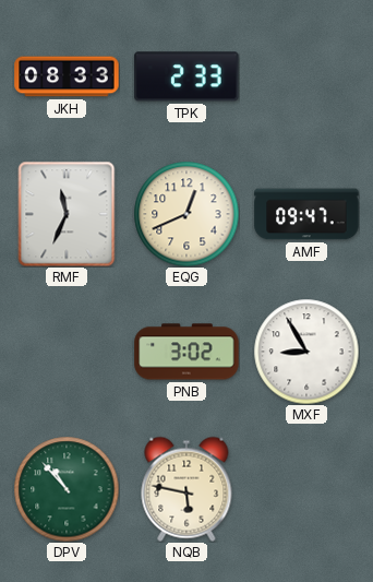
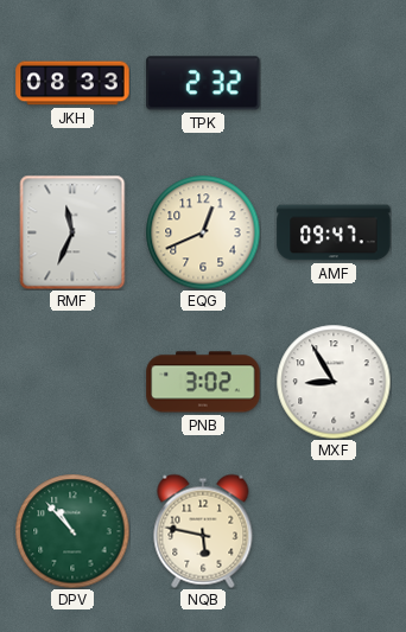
TPK: 2:33 -> 2:32 (203, 83)
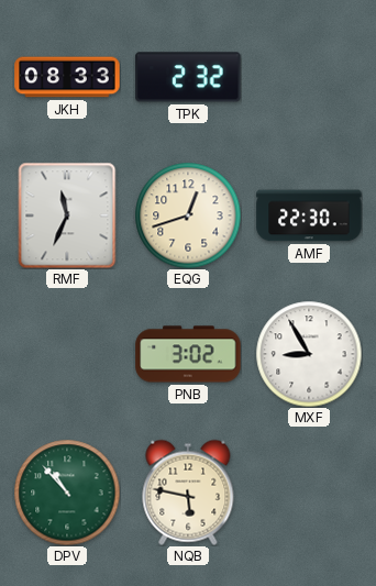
EQG: 12:41 -> 12:42 (188, 215)
AMF: 09:47 -> 22:30 (309, 215)
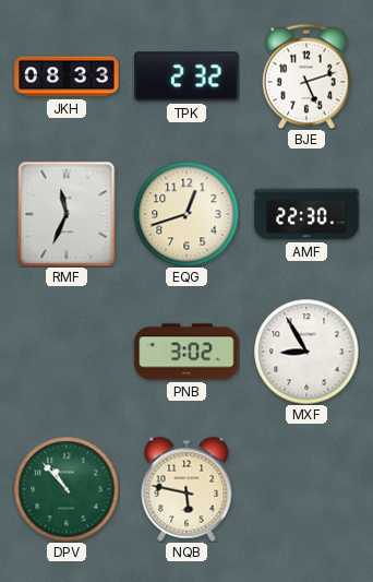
BJE: none -> 5:12 (308, 76)
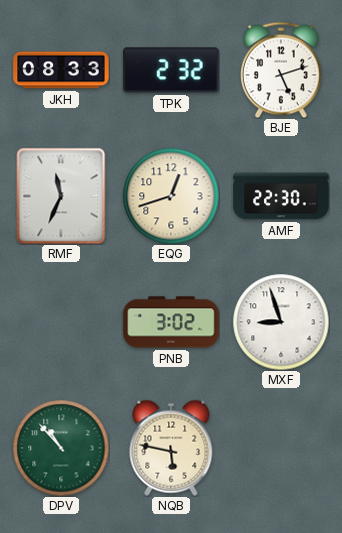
MXF: 8:55 -> 8:57 (281, 322)
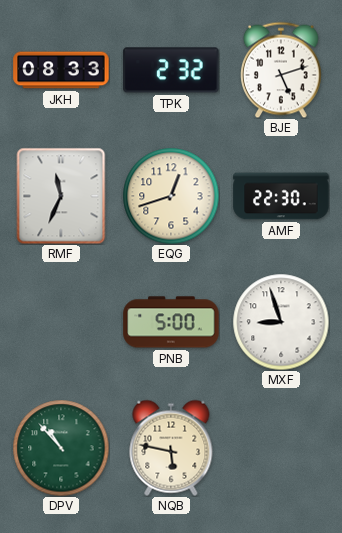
PNB: 3:02 -> 5:00 (171, 322)
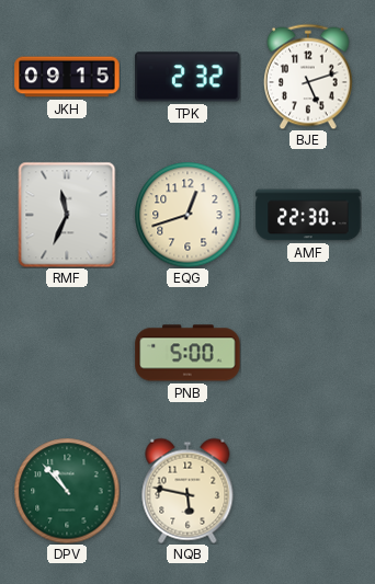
JKH: 08:33 -> 09:15 (67, 77)
MXF: 8:57 -> none (281, 322)
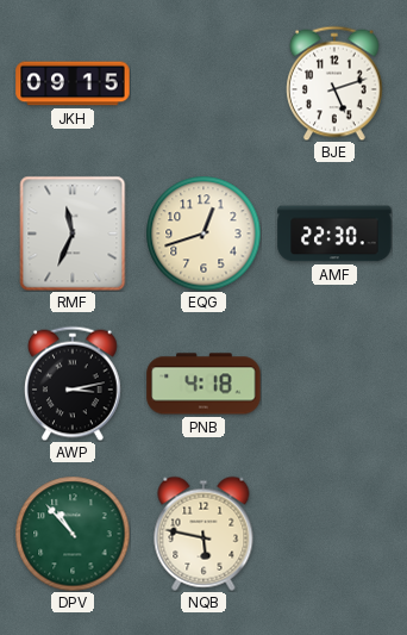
TPK: 2:32 -> none (187, 77)
AWP: none -> 3:13 (74, 384)
PNB: 5:00 -> 4:18 (203, 384)
